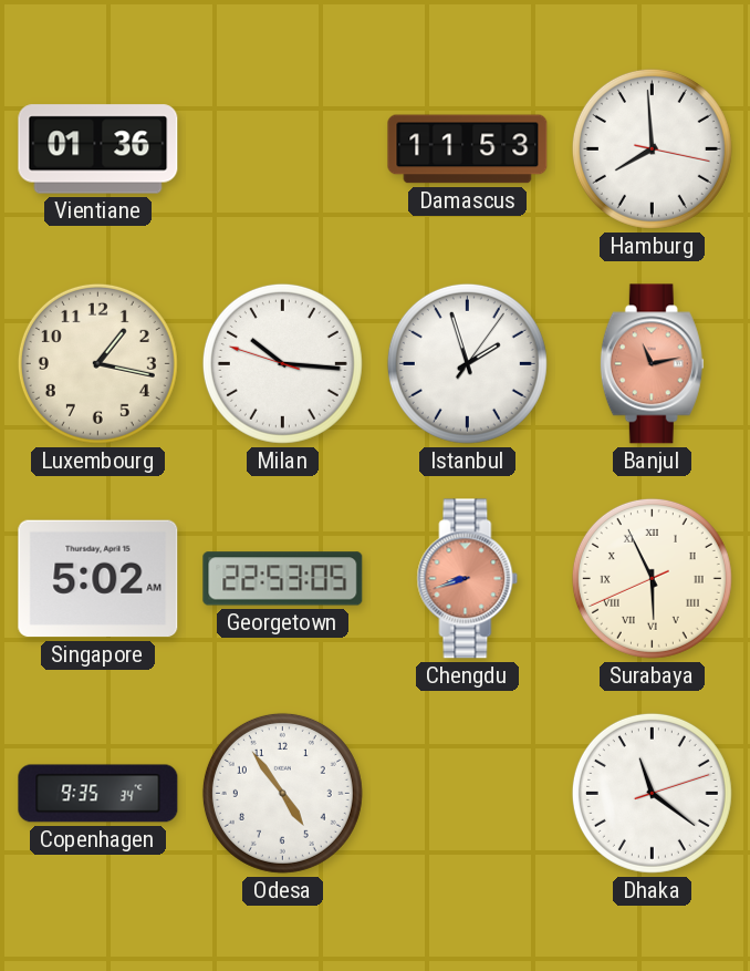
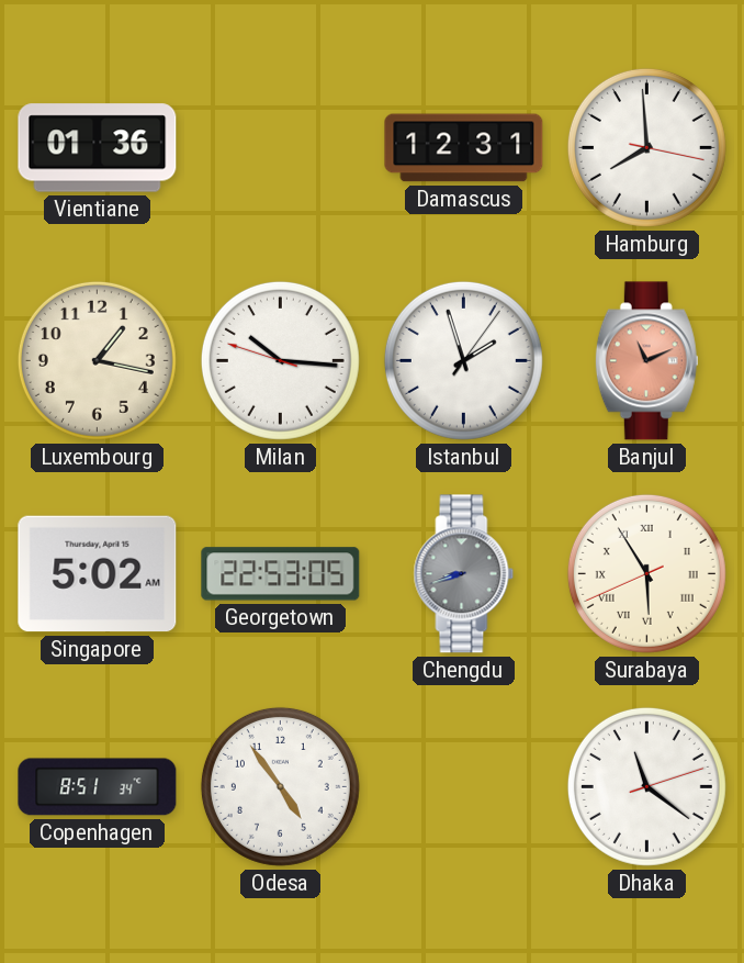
Damascus: 11:53 -> 12:31 (464, 148)
Banjul: 11:13 -> 11:11 (646, 361)
Chengdu dial: salmon -> grey (464, 574)
Surabaya: 5:55 -> 5:54 (646, 573)
Copenhagen: 9:35 -> 8:51 (98, 787)
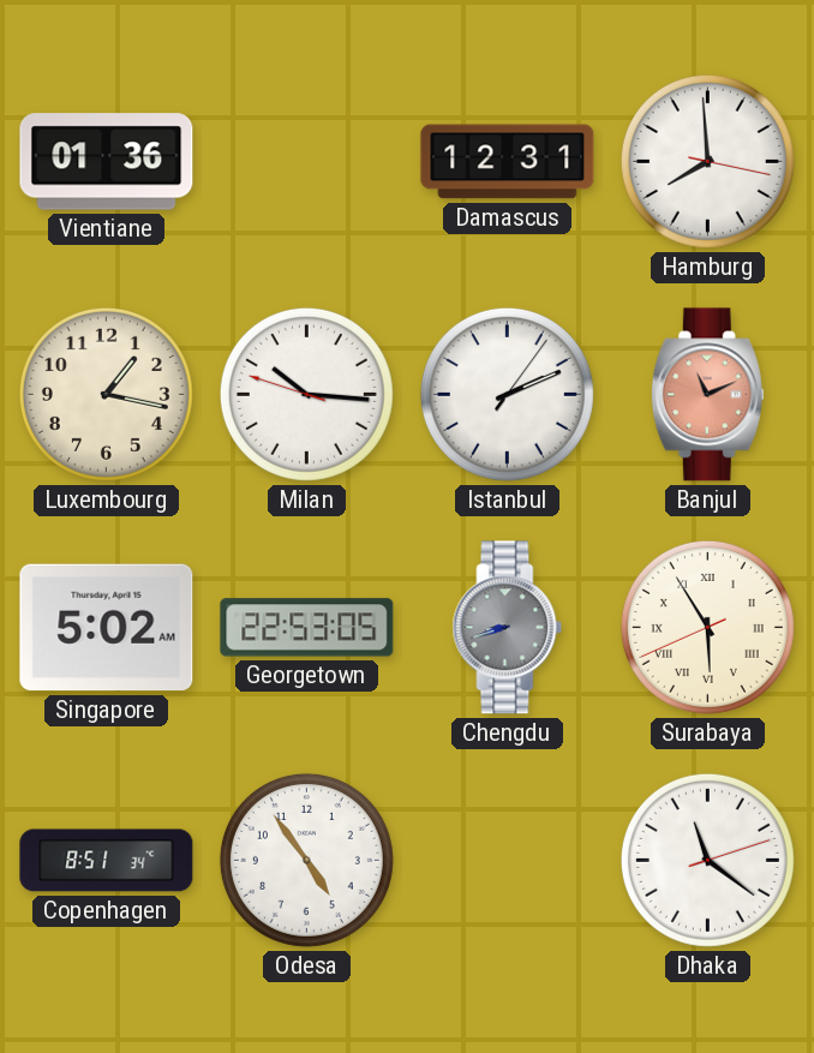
Istanbul: 1:57 -> 2:11 (507, 394)
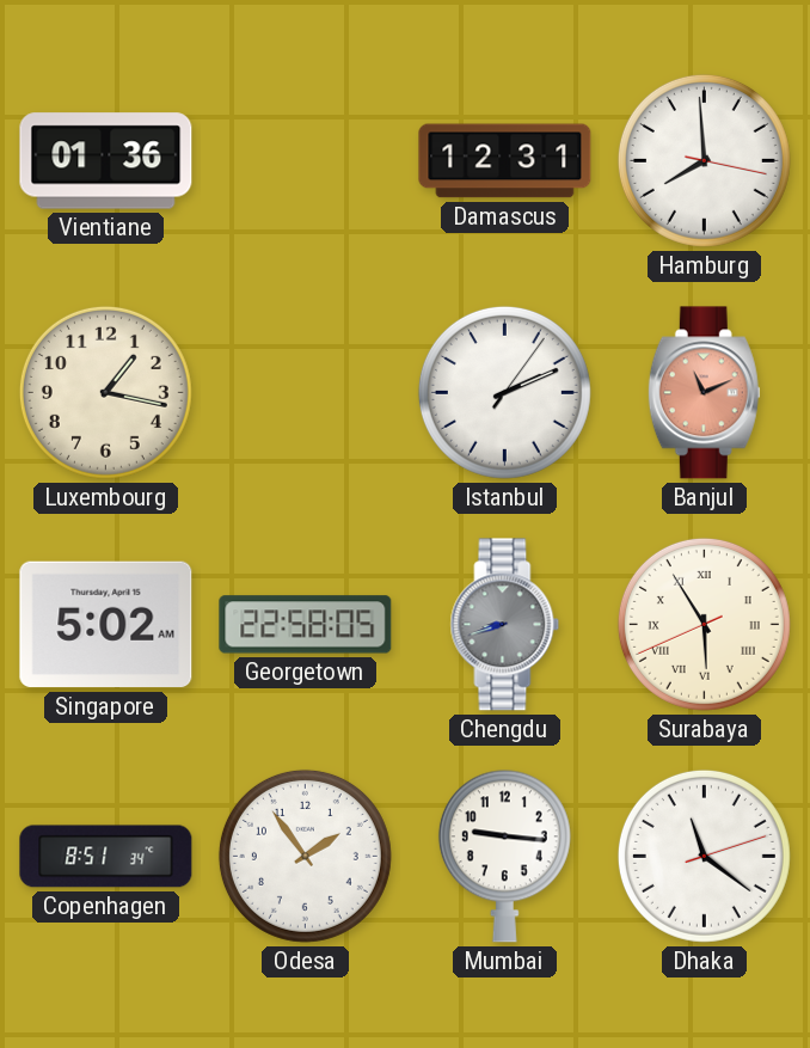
Milan: 10:15 -> none (306, 394)
Georgetown: 22:53 -> 22:58 (306, 625)
Odesa: 4:54 -> 1:54 (305, 856)
Mumbai: none -> 9:16 (504, 856)
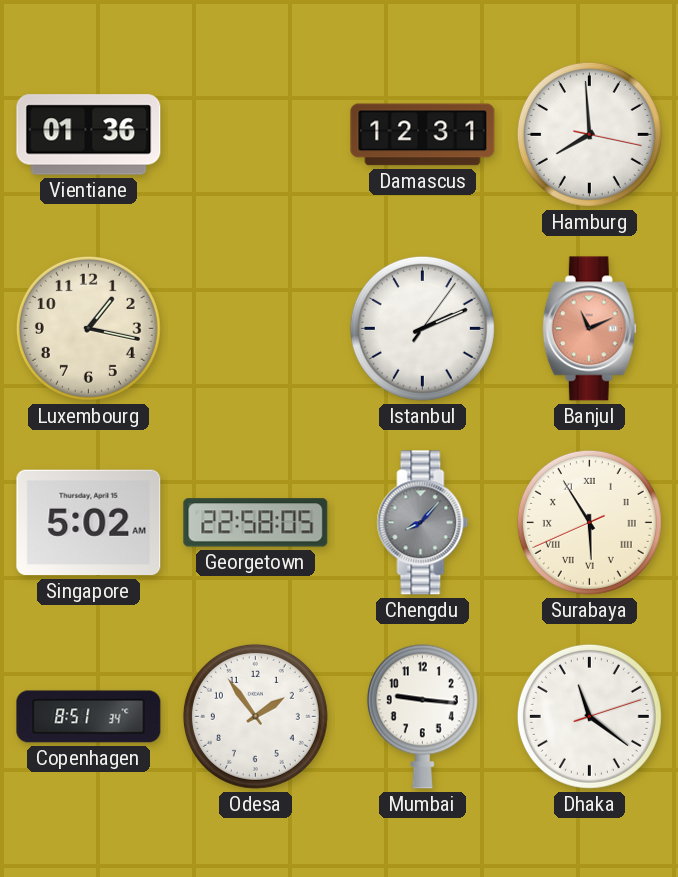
Chengdu: 8:42 -> 8:07 (423, 523)
